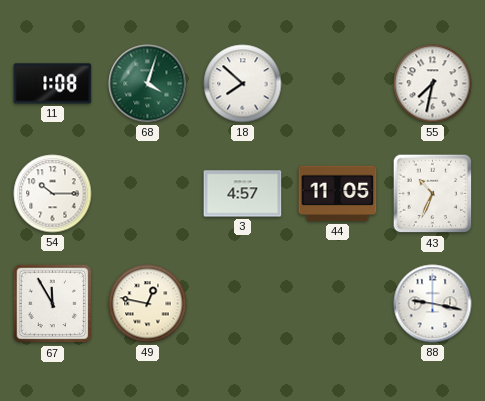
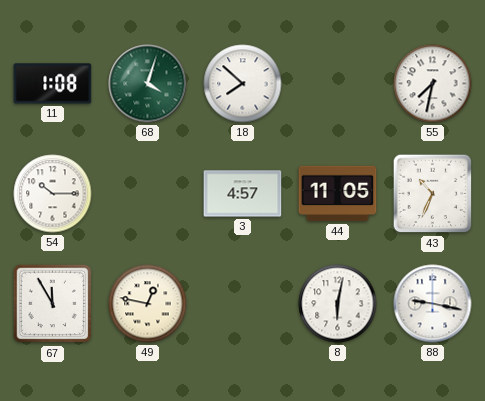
8: none -> 6:02 (338, 304)
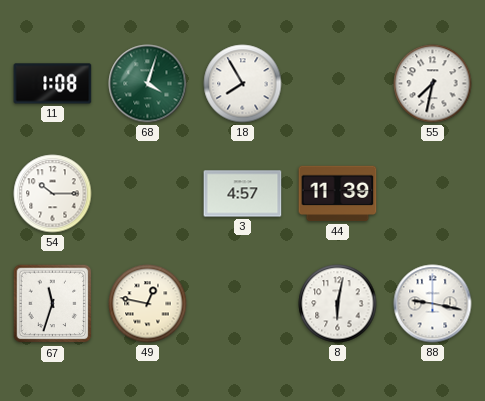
18: 7:52 -> 7:55 (243, 84)
44: 11:05 -> 11:39 (338, 194)
43: 10:34 -> none (433, 194)
67: 11:55 -> 11:33 (53, 304)
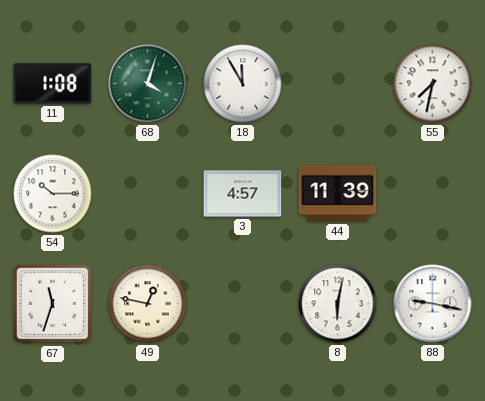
18: 7:55 -> 11:55 (243, 84)
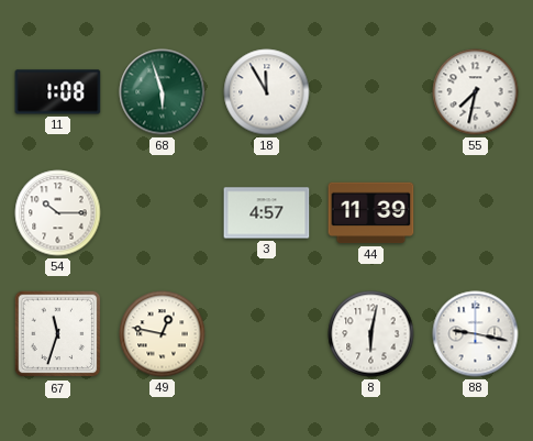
68: 4:03 -> 5:57 (163, 92)
